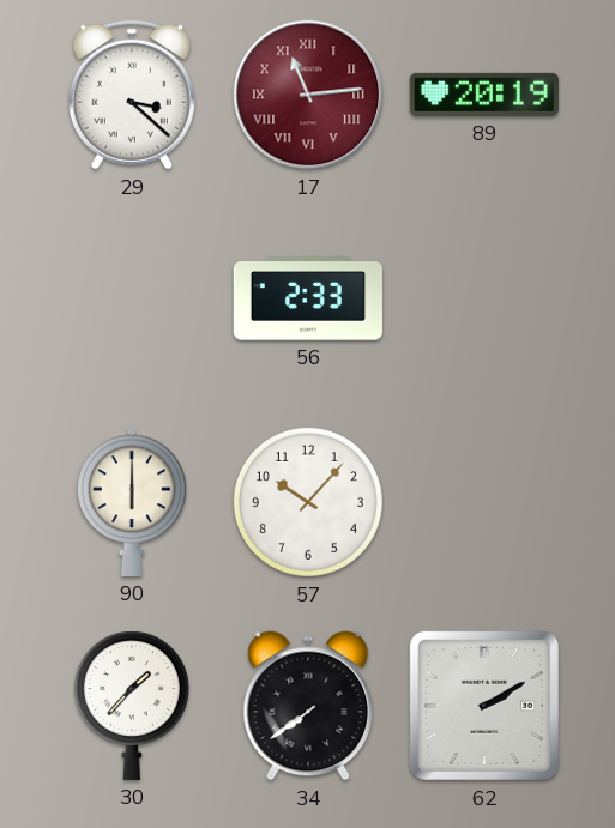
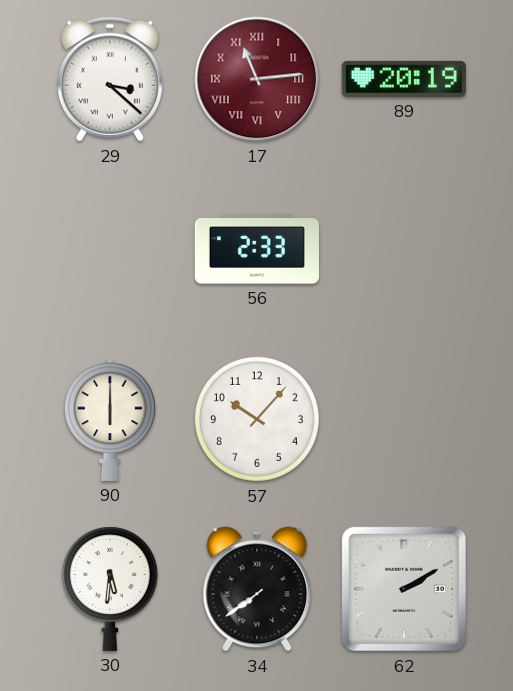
30: 1:37 -> 5:31 (110, 589)
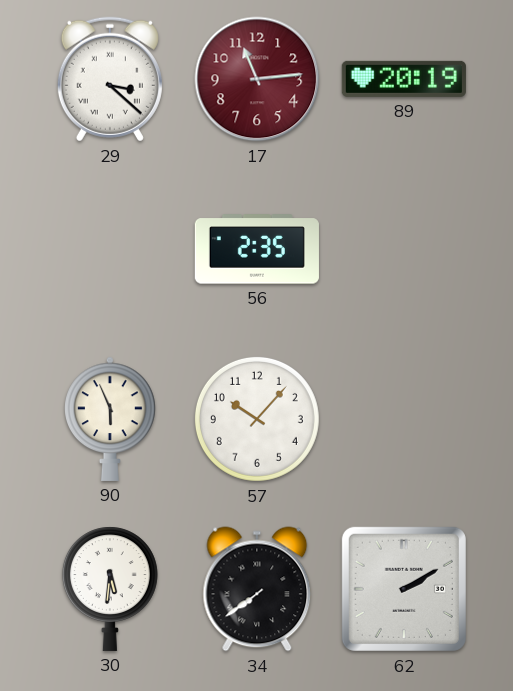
17 numerals: Roman -> Arabic (257, 79)
56: 2:33 -> 2:35 (257, 249)
90: 6:00 -> 5:56 (110, 419)
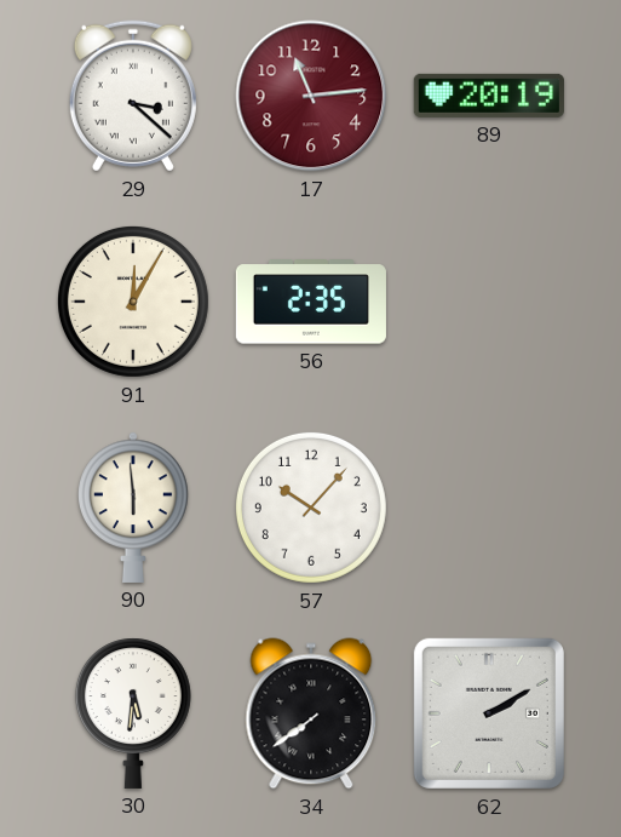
91: none -> 12:05 (133, 302)
90: 5:56 -> 5:59 (133, 508)
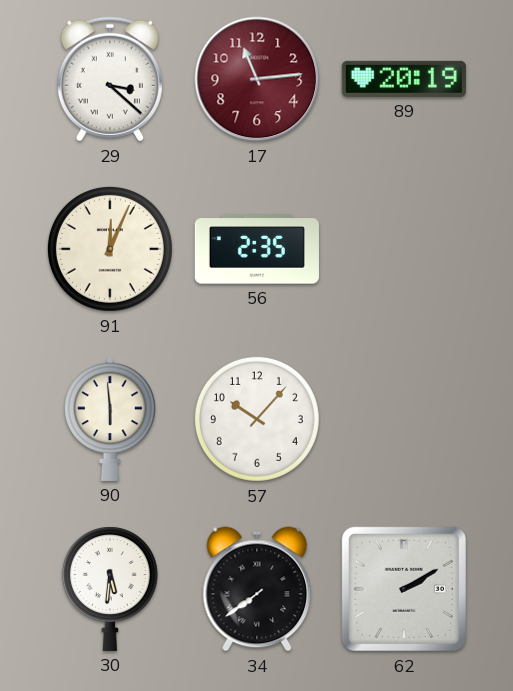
91: 12:05 -> 12:04 (110, 249)
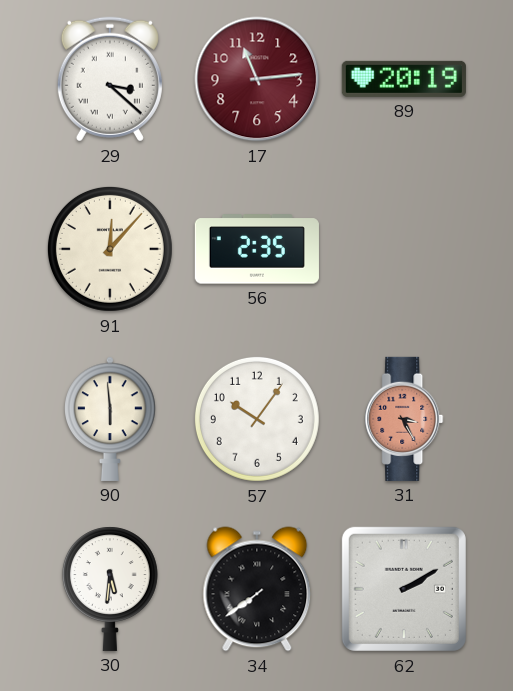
91: 12:04 -> 12:07 (110, 249)
57: 10:07 -> 10:06 (257, 419)
31: none -> 3:25 (404, 419)
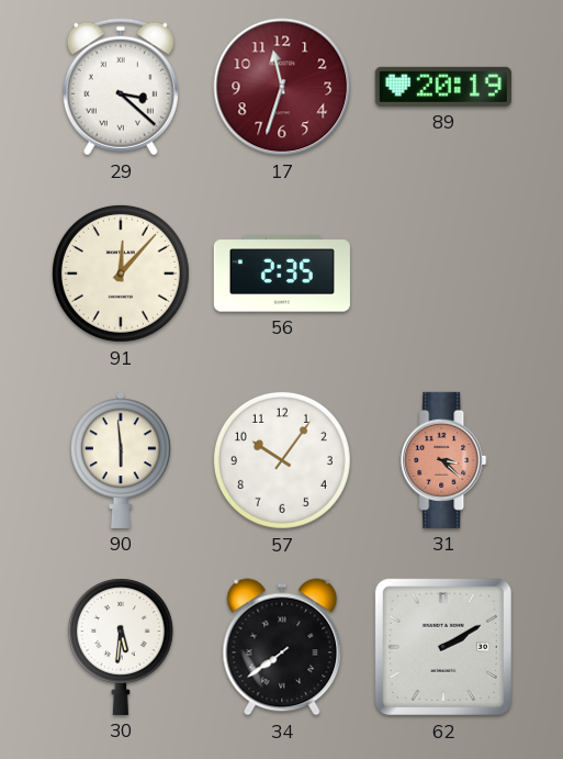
17: 11:14 -> 11:33 (282, 87)
31: 3:25 -> 3:22 (443, 460)
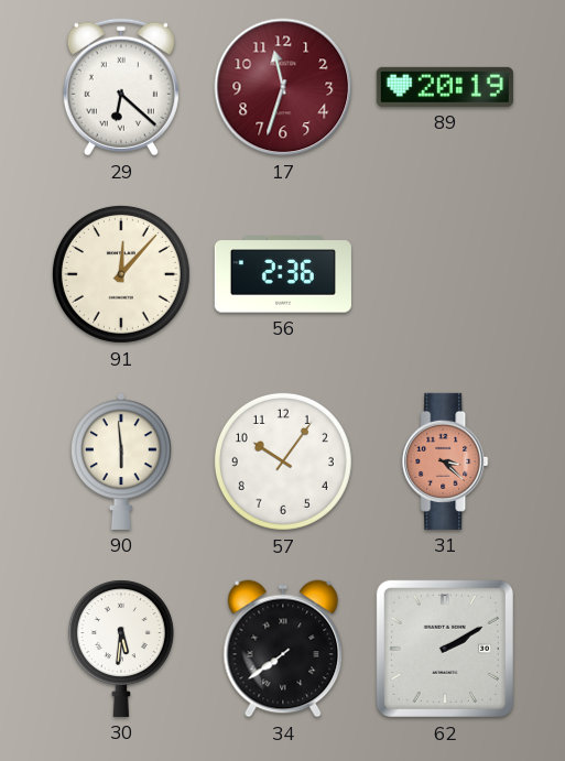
29: 3:22 -> 6:22 (121, 87)
56: 2:35 -> 2:36 (283, 274)
